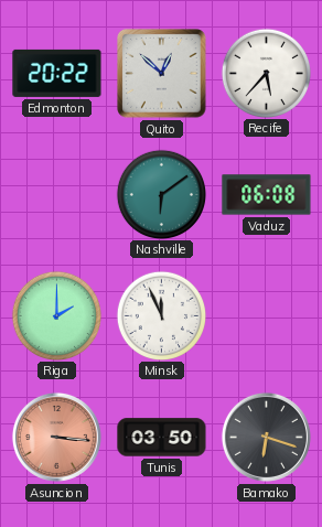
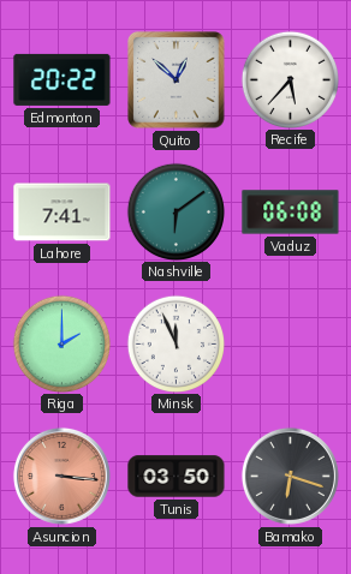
Lahore: none -> 7:41 (63, 213)
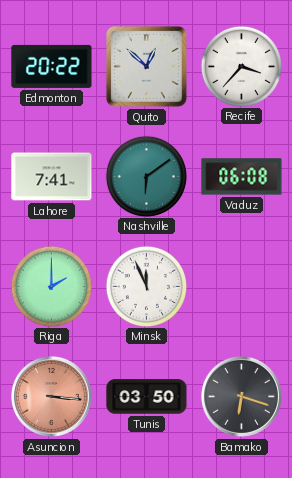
Recife: 5:37 -> 3:37 (241, 66)
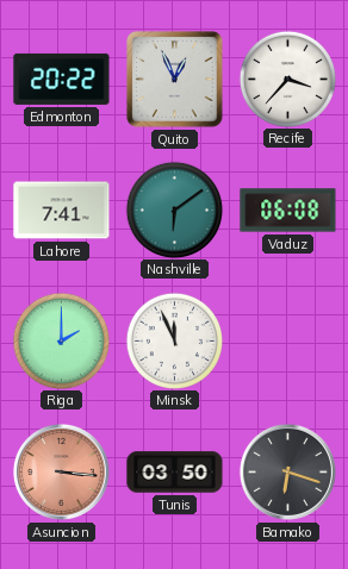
Quito: 12:52 -> 12:56 (175, 80)
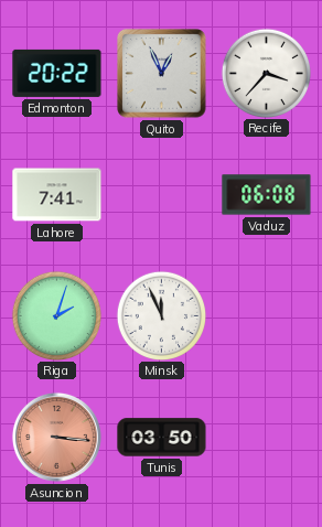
Nashville: 6:09 -> none (174, 210)
Riga: 2:00 -> 2:03 (56, 315)
Bamako: 6:18 -> none (287, 471)
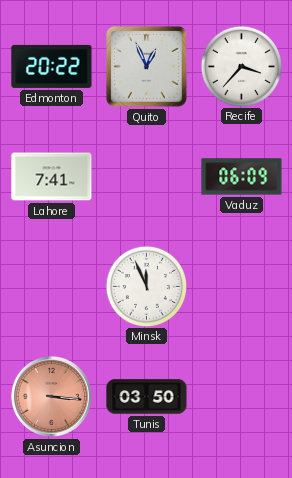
Vaduz: 06:08 -> 06:09 (242, 177)
Riga: 2:03 -> none (56, 315)
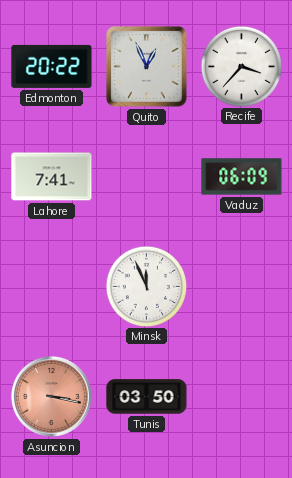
Asuncion: 3:16 -> 3:17 (51, 396)
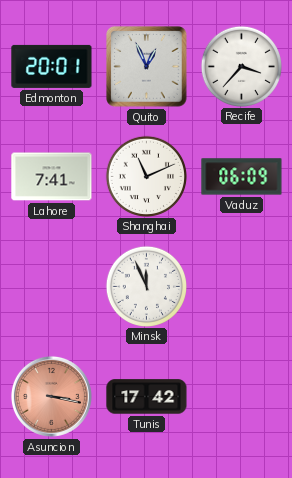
Edmonton: 20:22 -> 20:01 (52, 66)
Shanghai: none -> 11:11 (146, 176)
Tunis: 03:50 -> 17:42 (147, 397)
